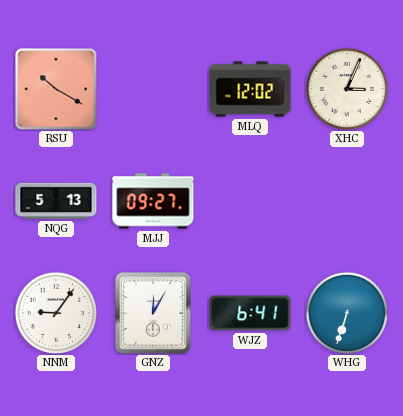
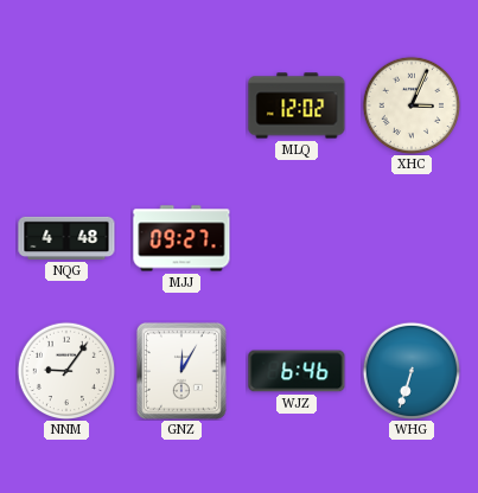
RSU: 10:20 -> none (56, 89)
NQG: 5:13 -> 4:48 (66, 238)
WJZ: 6:41 -> 6:46 (297, 371)
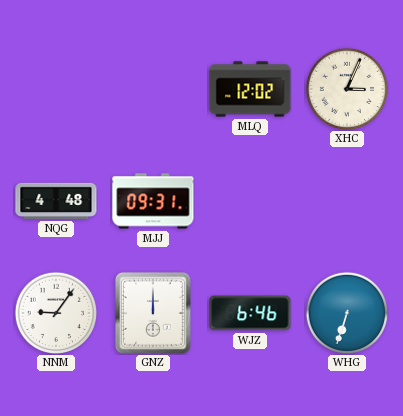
MJJ: 09:27 -> 09:31 (153, 201)
GNZ: 12:05 -> 12:00 (153, 313)
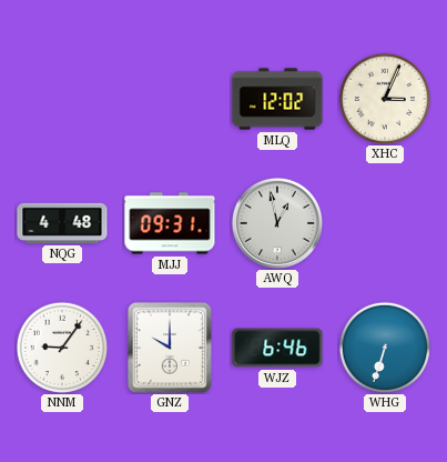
AWQ: none -> 12:58 (277, 223)
GNZ: 12:00 -> 10:00 (170, 348)
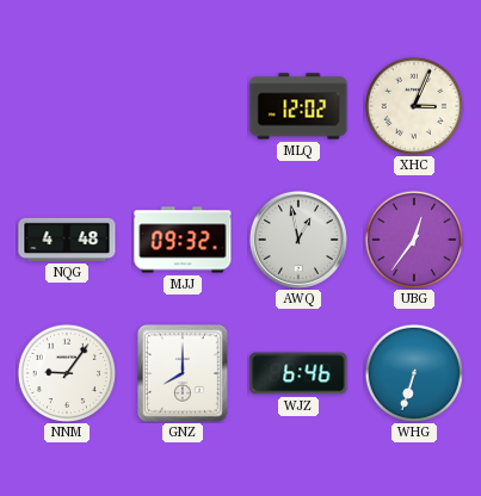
MJJ: 09:31 -> 09:32 (183, 240)
UBG: none -> 12:36 (414, 240)
GNZ: 10:00 -> 8:00 (183, 373)
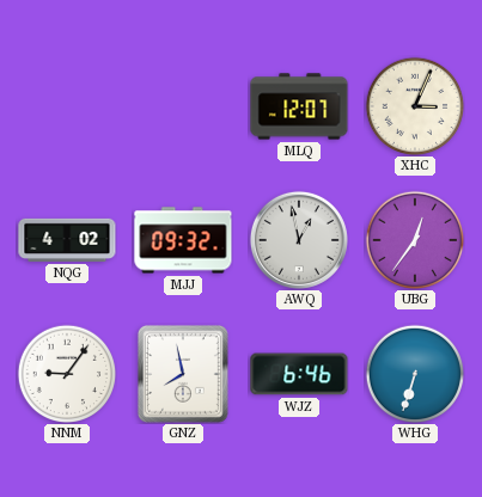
MLQ: 12:02 -> 12:07 (299, 106)
NQG: 4:48 -> 4:02 (67, 240)
GNZ: 8:00 -> 7:58 (183, 374)
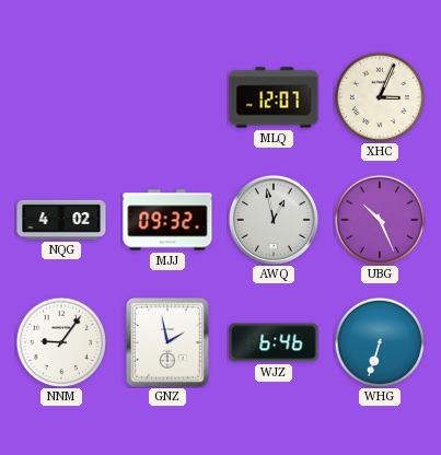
UBG: 12:36 -> 10:26 (380, 220)
GNZ: 7:58 -> 1:58 (167, 342)
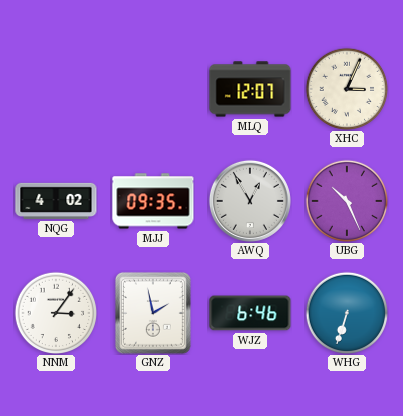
MJJ: 09:32 -> 09:35 (153, 201)
AWQ: 12:58 -> 12:55 (250, 201)
NNM: 9:06 -> 3:06 (56, 313)
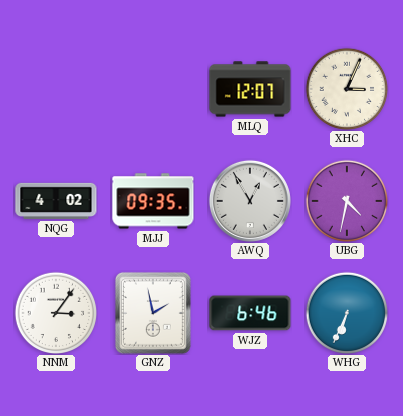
UBG: 10:26 -> 4:32 (347, 201)
WHG: 6:33 -> 6:34 (347, 313)
